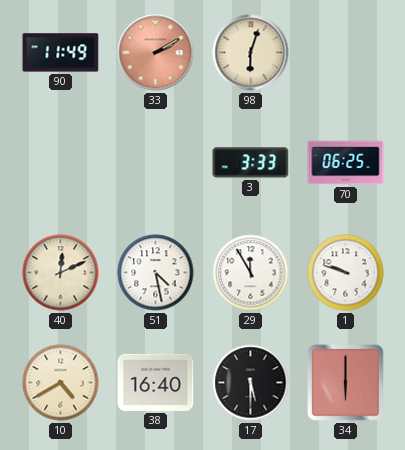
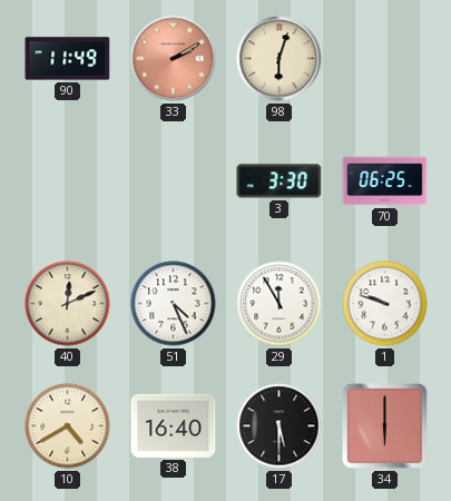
3: 3:33 -> 3:30 (280, 181)
51: 4:28 -> 4:26 (174, 304)
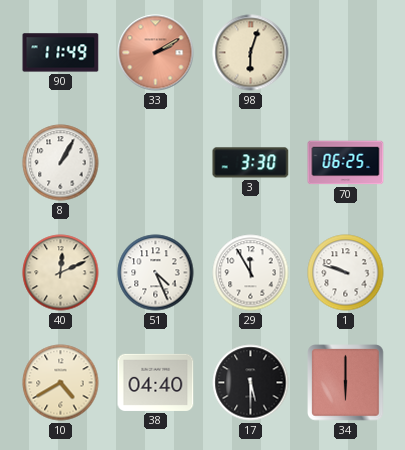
8: none -> 1:05 (61, 163)
38: 16:40 -> 04:40 (156, 382)
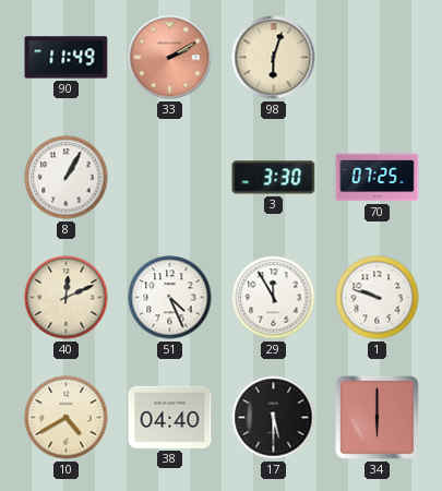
70: 06:25 -> 07:25 (378, 178)
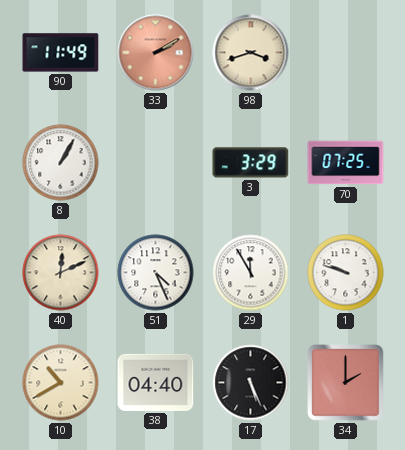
98: 6:03 -> 3:42 (251, 53)
3: 3:30 -> 3:29 (251, 163)
10: 4:40 -> 10:40 (61, 383)
17: 5:30 -> 5:26 (251, 383)
34: 6:00 -> 2:00 (346, 383)
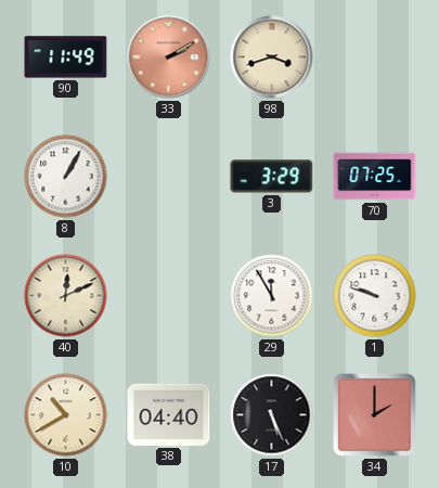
51: 4:26 -> none (156, 273)
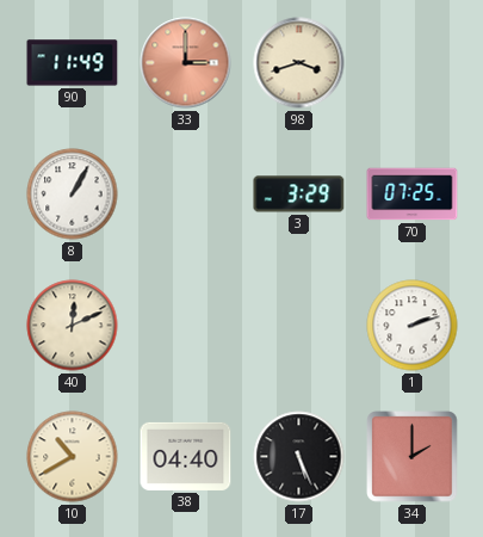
33: 2:10 -> 3:00 (186, 63)
29: 11:55 -> none (272, 296)
1: 9:48 -> 2:12 (413, 326)
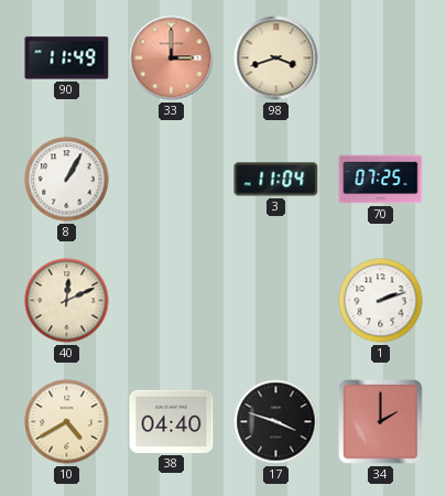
3: 3:29 -> 11:04 (276, 180)
10: 10:40 -> 4:40 (67, 422)
17: 5:26 -> 3:48 (276, 422)
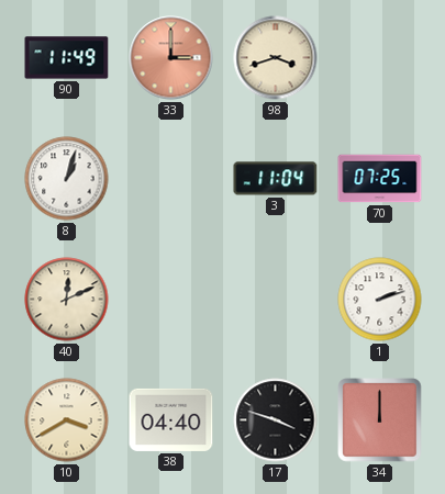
8: 1:05 -> 1:03 (67, 179)
10: 4:40 -> 3:40 (67, 420)
34: 2:00 -> 12:00 (380, 420)
